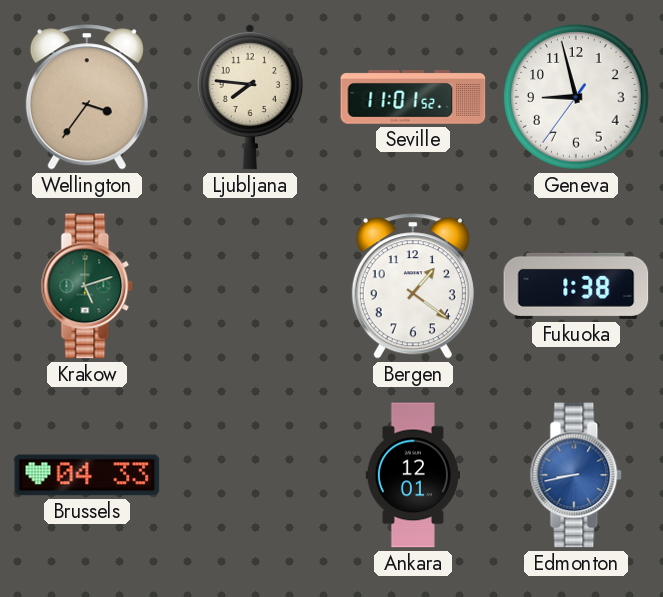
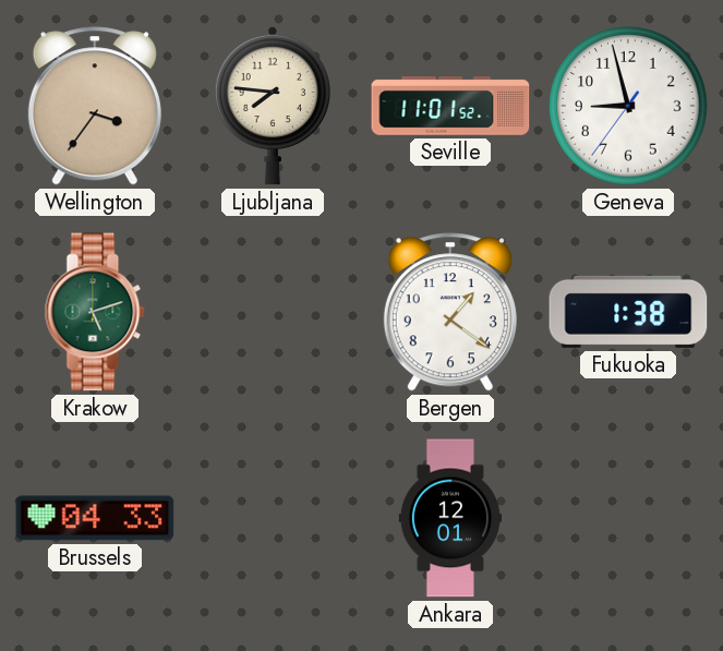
Edmonton: 8:43 -> none (576, 475)
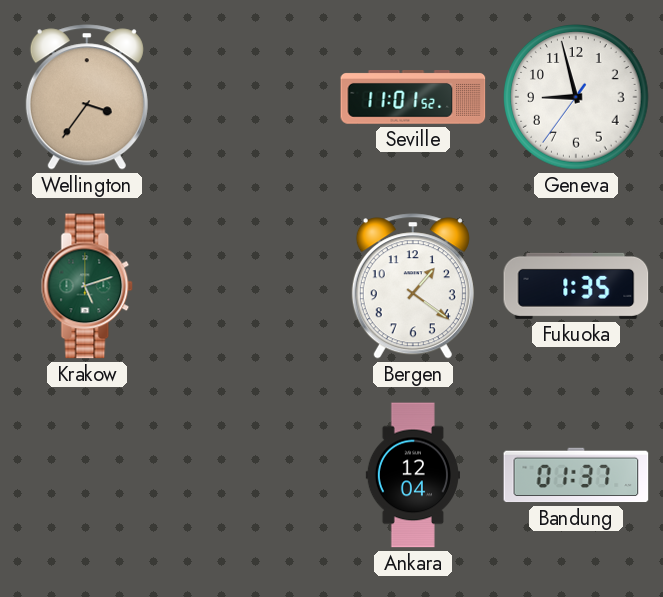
Ljubljana: 7:46 -> none (273, 106)
Fukuoka: 1:38 -> 1:35 (576, 286)
Brussels: 04:33 -> none (95, 518)
Ankara: 12:01 -> 12:04 (413, 475)
Bandung: none -> 01:37 (576, 475)
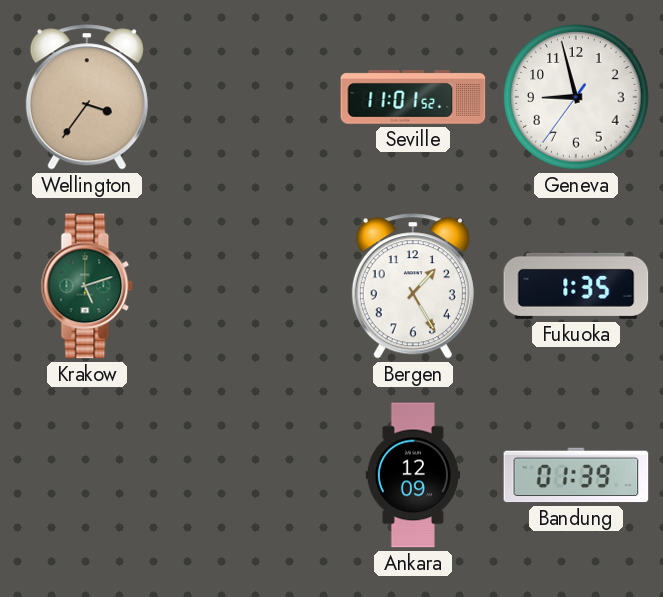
Bergen: 1:21 -> 1:25 (413, 286)
Ankara: 12:04 -> 12:09 (413, 475)
Bandung: 01:37 -> 01:39 (576, 475)
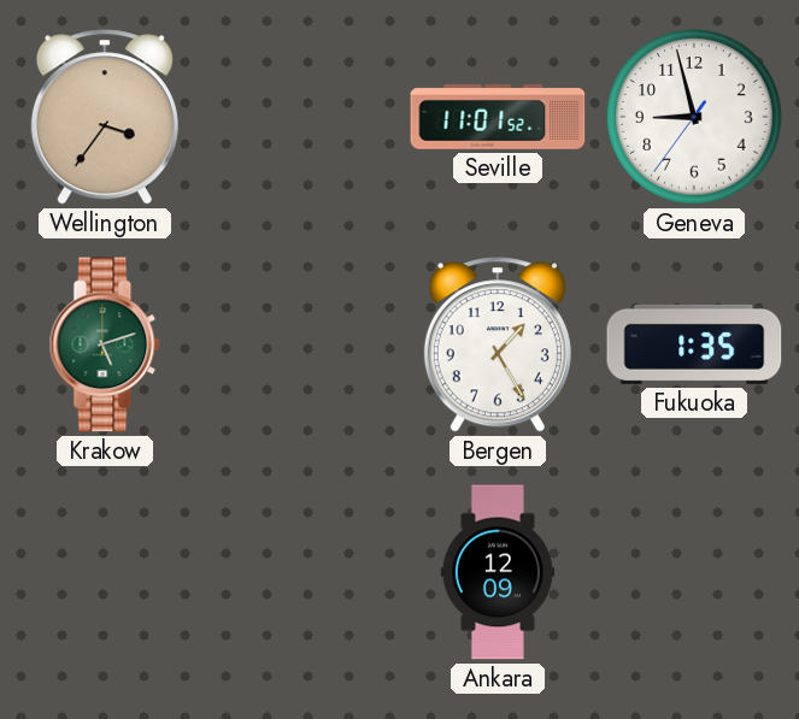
Bandung: 01:39 -> none (576, 475)
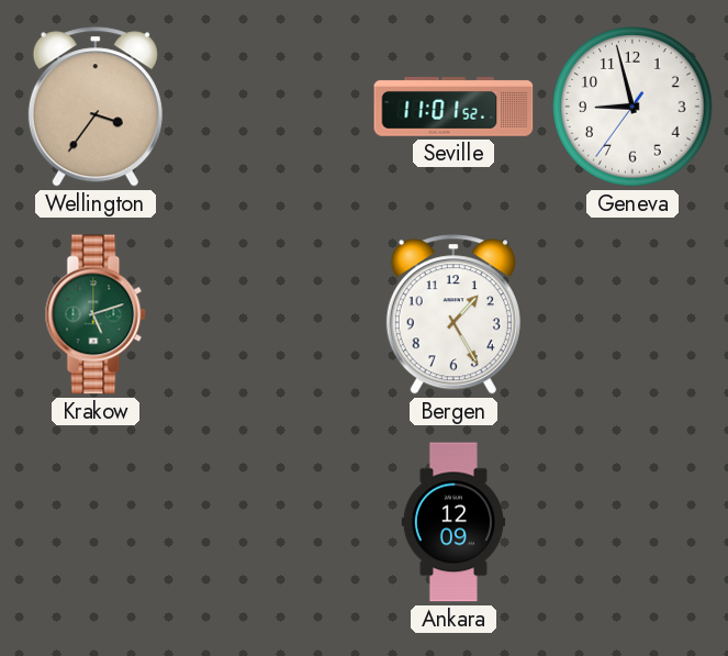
Fukuoka: 1:35 -> none (694, 344)
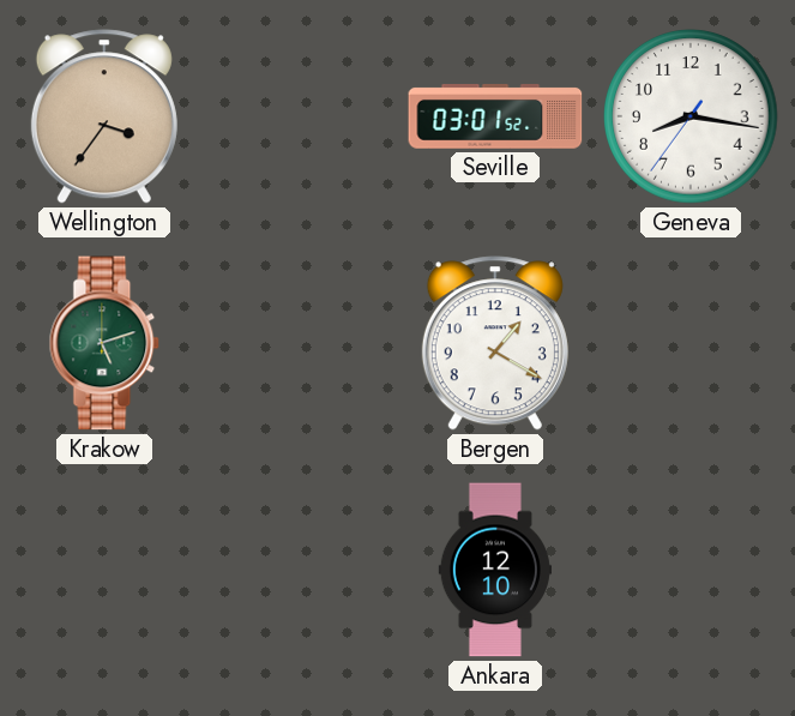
Seville: 11:01 -> 03:01 (495, 118)
Geneva: 8:57 -> 8:16 (691, 116)
Bergen: 1:25 -> 1:20 (495, 343)
Ankara: 12:09 -> 12:10 (495, 570)
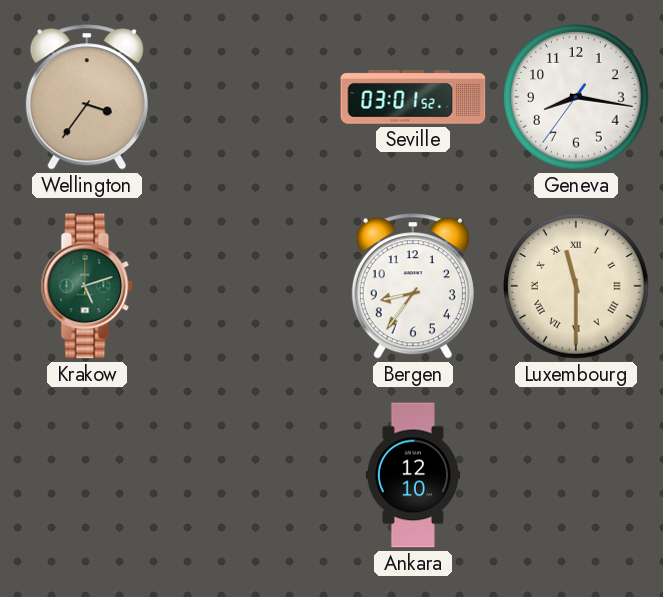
Bergen: 1:20 -> 8:36 (413, 286)
Luxembourg: none -> 11:30 (576, 286)
